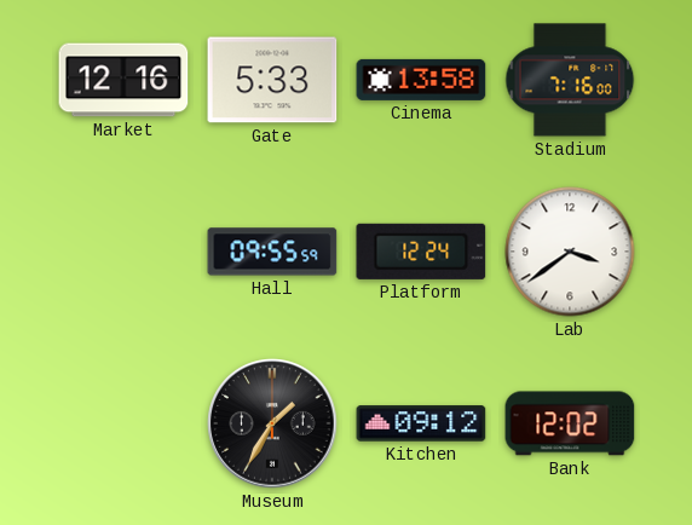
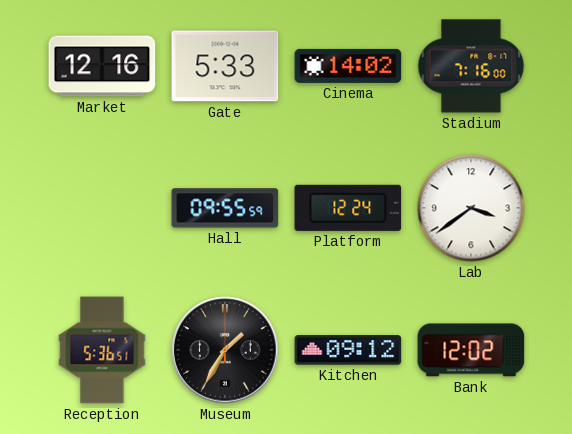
Cinema: 13:58 -> 14:02 (348, 66)
Reception: none -> 5:36 (102, 350)
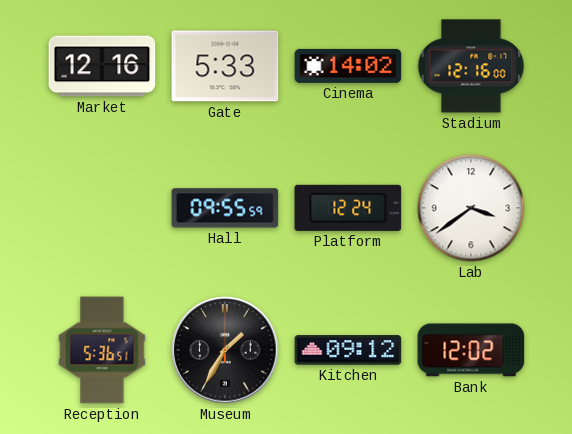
Stadium: 7:16 -> 12:16 (471, 66)
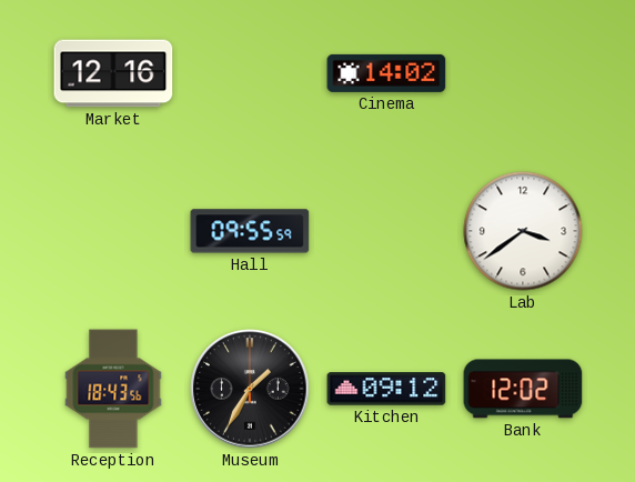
Gate: 5:33 -> none (225, 66)
Stadium: 12:16 -> none (471, 66)
Platform: 12:24 -> none (348, 208)
Reception: 5:36 -> 18:43 (113, 389)
